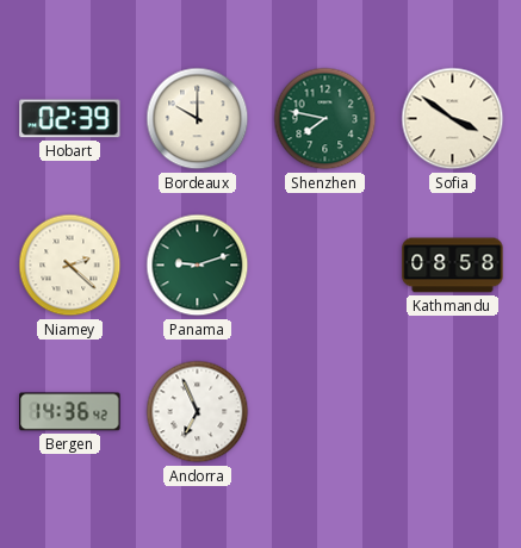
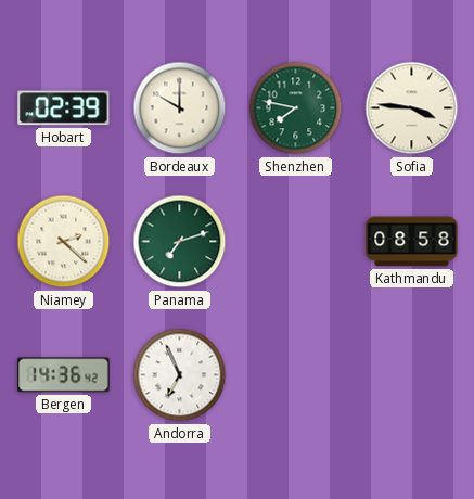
Sofia: 3:51 -> 3:46 (412, 108)
Panama: 9:12 -> 7:12 (180, 242)
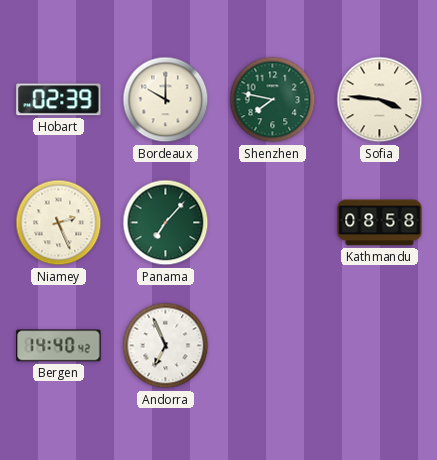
Niamey: 2:22 -> 2:26 (59, 223)
Panama: 7:12 -> 7:07 (166, 223)
Bergen: 14:36 -> 14:40 (59, 346)
